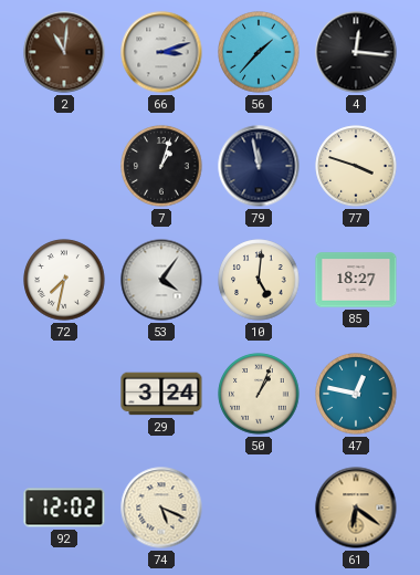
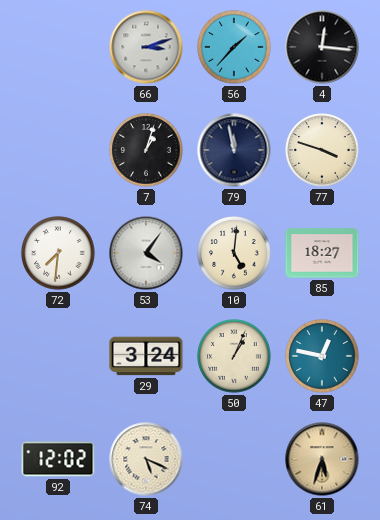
2: 11:01 -> none (64, 52)
72: 7:32 -> 7:31 (58, 253)
61: 6:21 -> 5:33 (322, 459)
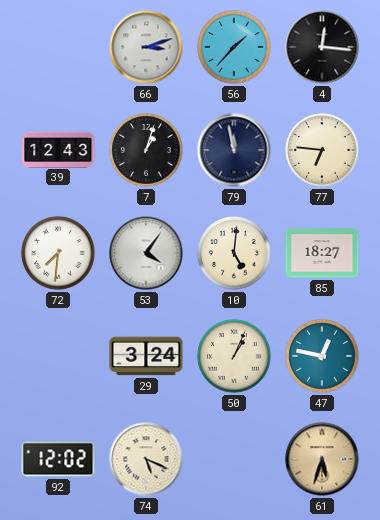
39: none -> 12:43 (58, 149)
77: 3:48 -> 6:46 (322, 150)
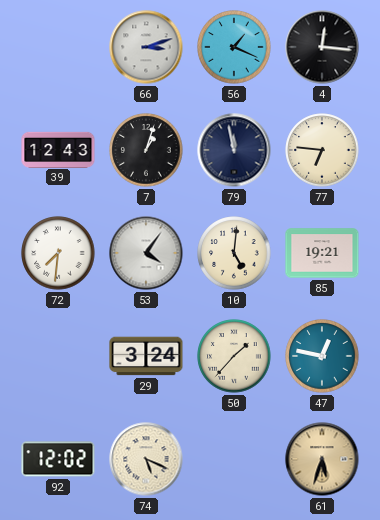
56: 1:37 -> 1:19 (234, 47)
85: 18:27 -> 19:21 (322, 253)
50: 1:04 -> 1:37 (234, 356)
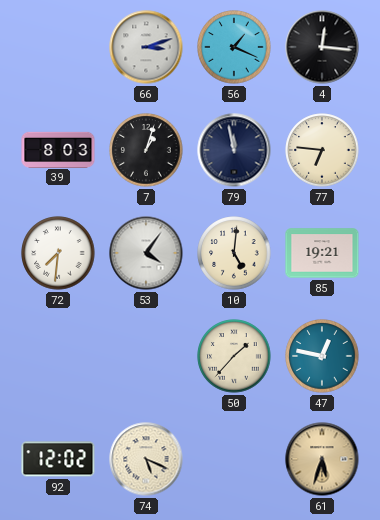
39: 12:43 -> 8:03 (58, 149)
29: 3:24 -> none (146, 356)
